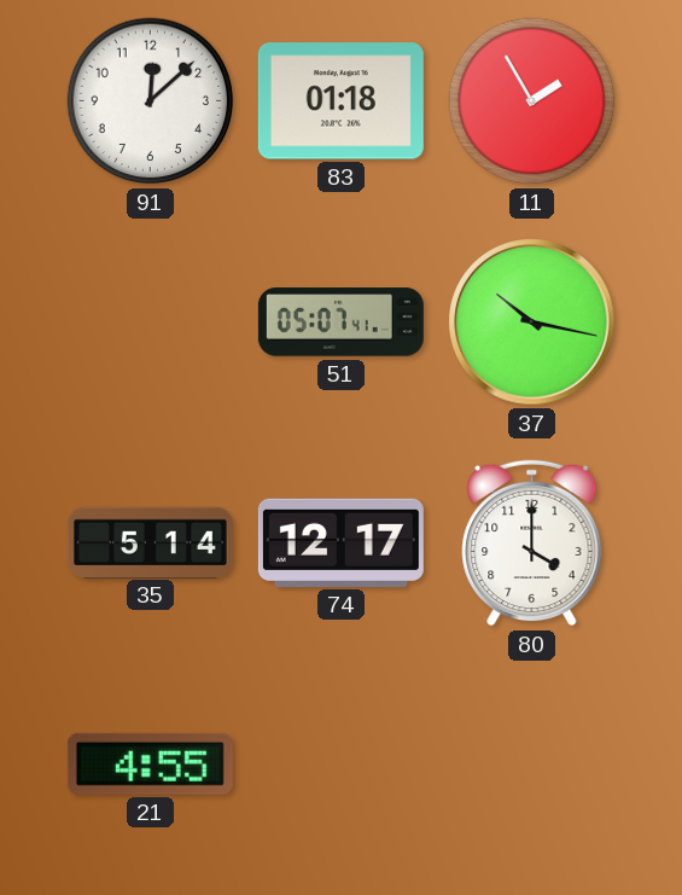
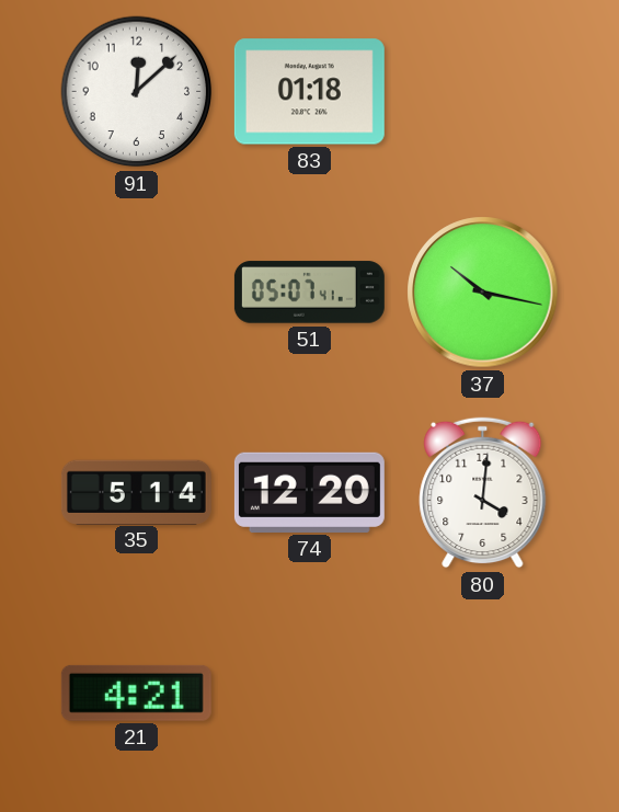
11: 1:55 -> none (532, 101)
74: 12:17 -> 12:20 (309, 492)
80: 4:00 -> 4:01 (483, 493)
21: 4:55 -> 4:21 (136, 693)
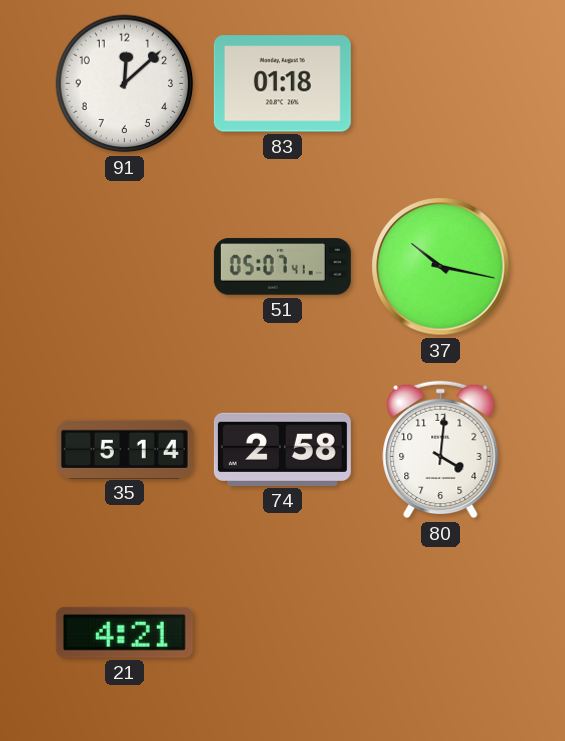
74: 12:20 -> 2:58 (282, 449)
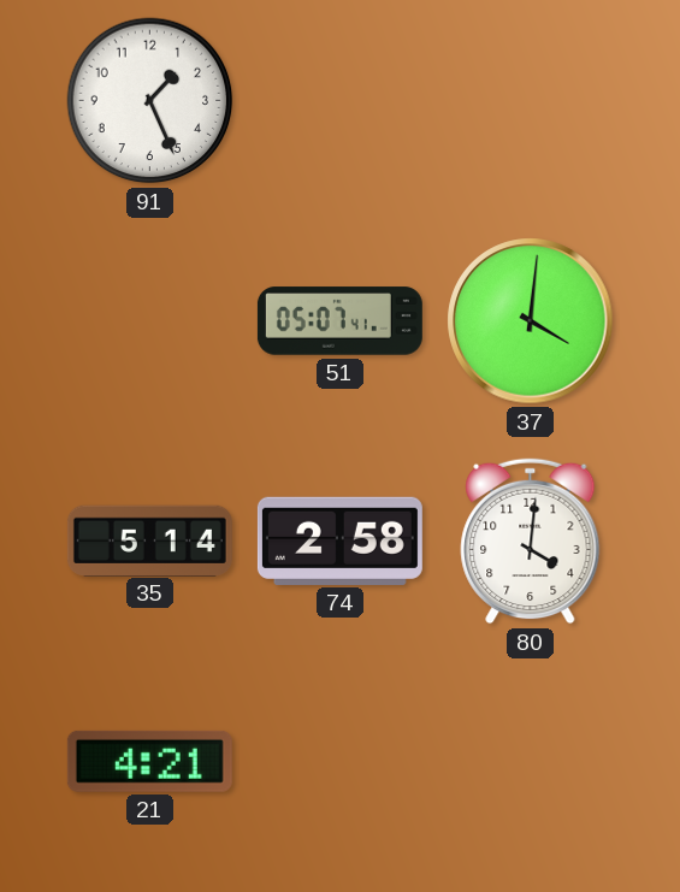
91: 12:08 -> 1:26 (150, 101)
83: 01:18 -> none (282, 84)
37: 10:17 -> 4:01 (531, 321)
